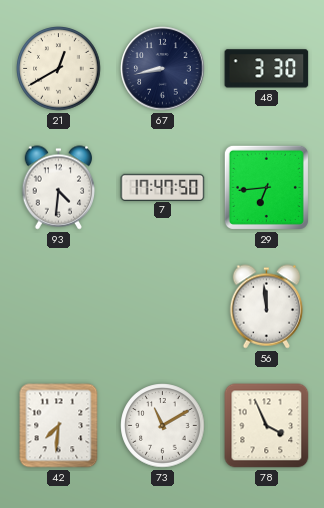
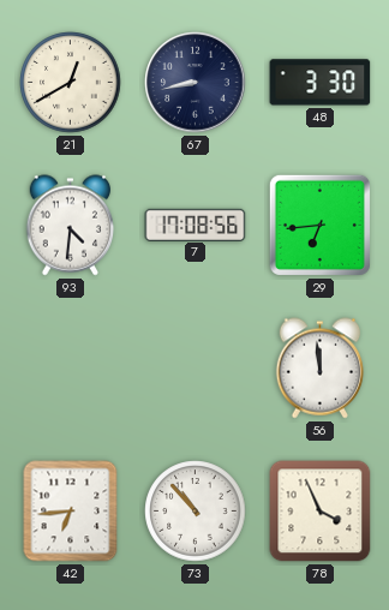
7: 17:47 -> 17:08 (196, 225)
42: 7:31 -> 6:44 (71, 512)
73: 11:10 -> 10:53 (196, 512)
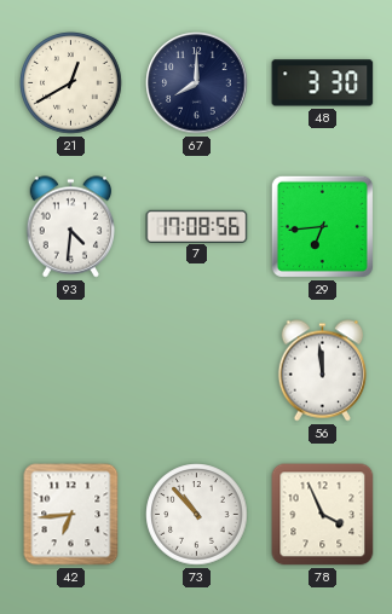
67: 8:43 -> 8:00 (197, 83)
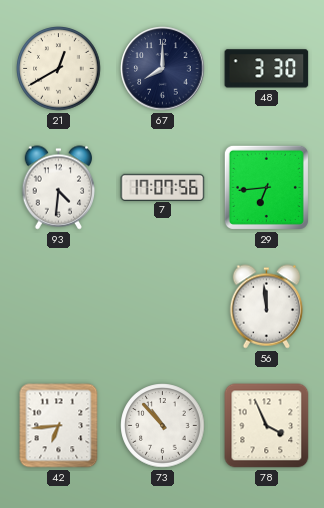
7: 17:08 -> 17:07 (163, 187)
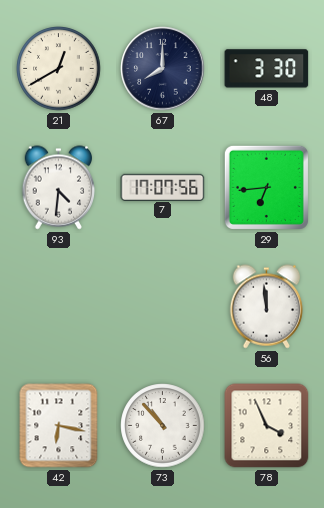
42: 6:44 -> 6:17 (59, 426)
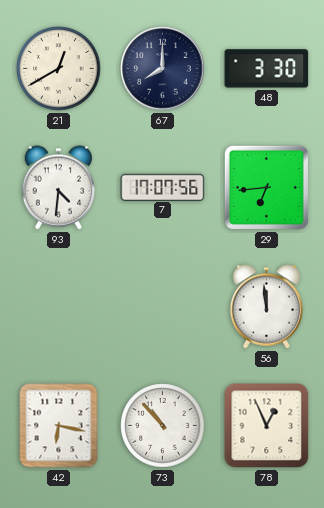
78: 3:56 -> 12:56 (267, 426)
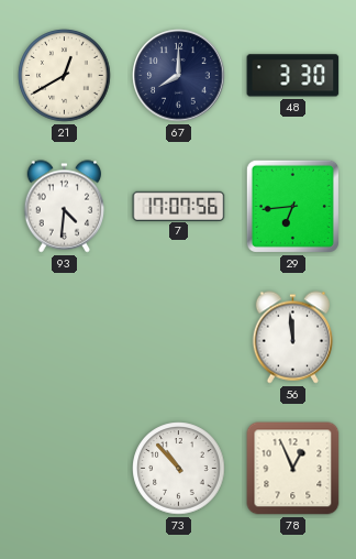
42: 6:17 -> none (59, 426)
